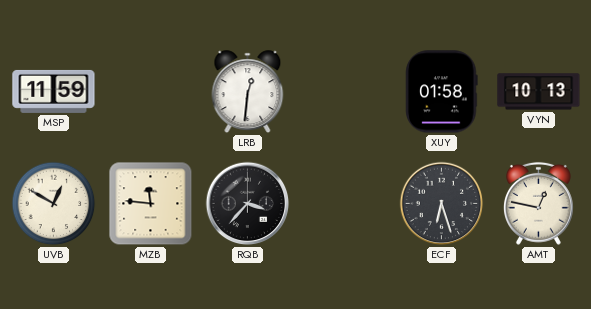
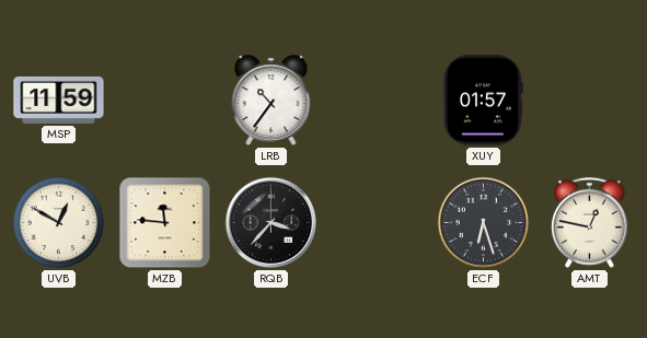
LRB: 12:31 -> 10:36 (271, 101)
XUY: 01:58 -> 01:57 (484, 101)
VYN: 10:13 -> none (539, 92)
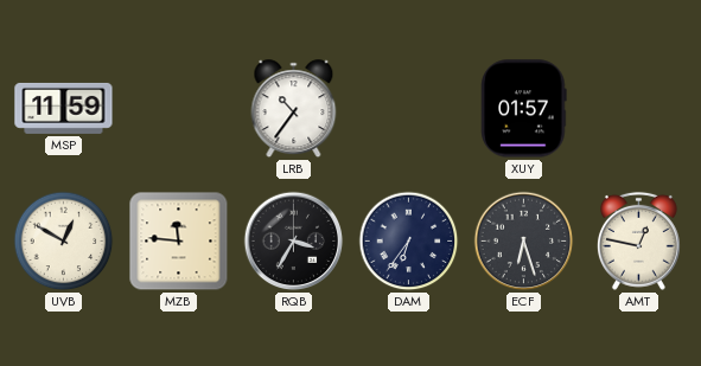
RQB: 3:37 -> 3:35 (294, 242)
DAM: none -> 6:36 (409, 242)
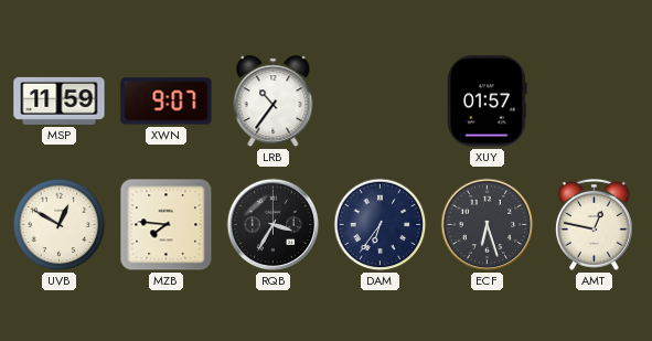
XWN: none -> 9:07 (167, 102)
MZB: 11:46 -> 7:46 (167, 225)
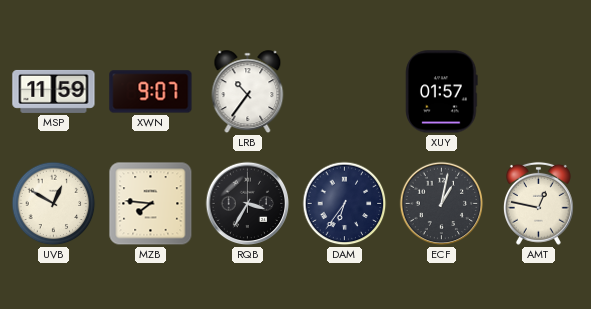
ECF: 6:27 -> 1:02 (442, 204)
